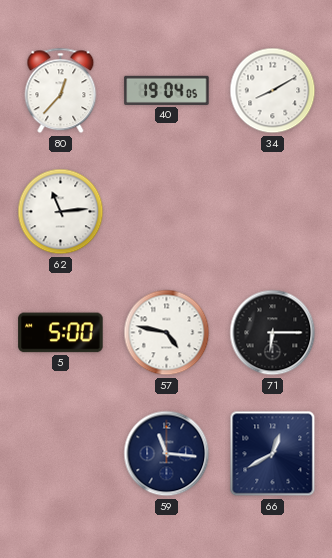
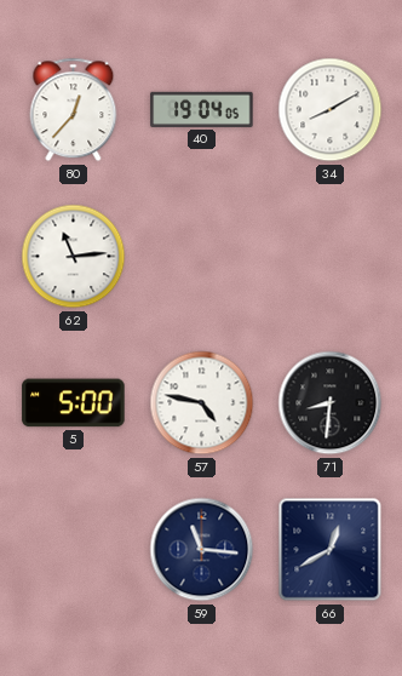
71: 6:15 -> 8:31 (331, 403)
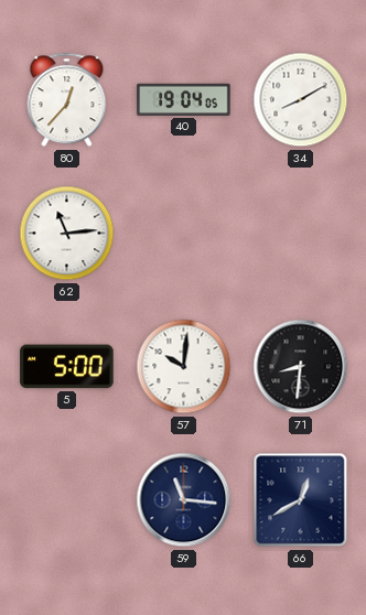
57: 4:47 -> 10:01 (184, 367)
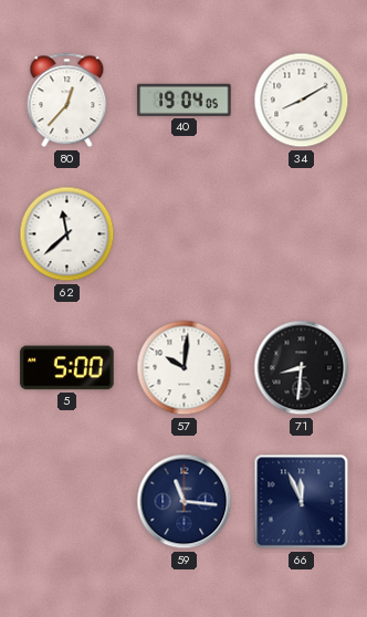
62: 11:14 -> 11:38 (67, 234)
66: 12:40 -> 11:56 (302, 502)
